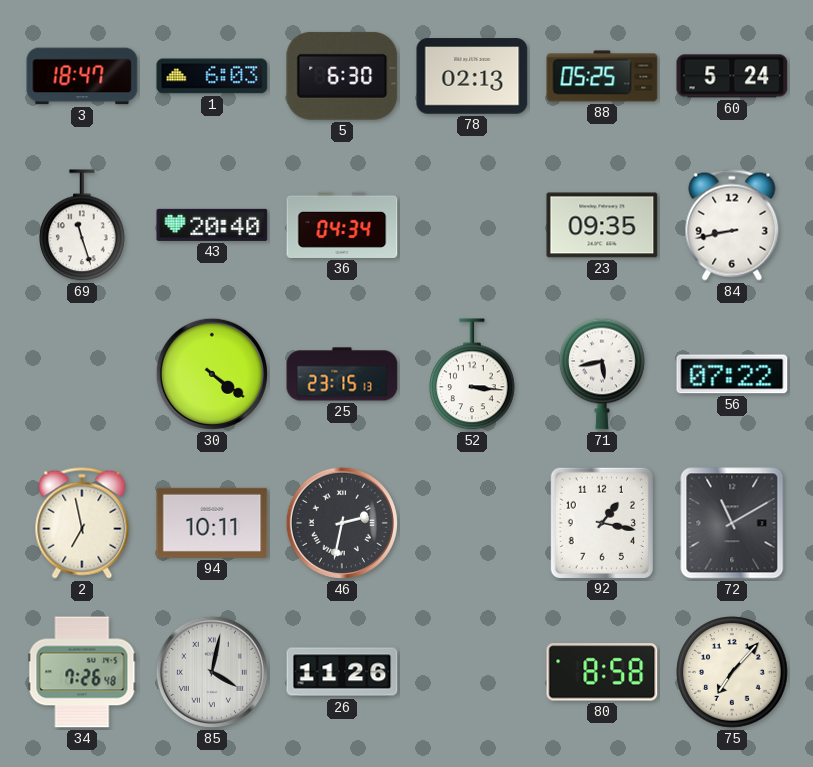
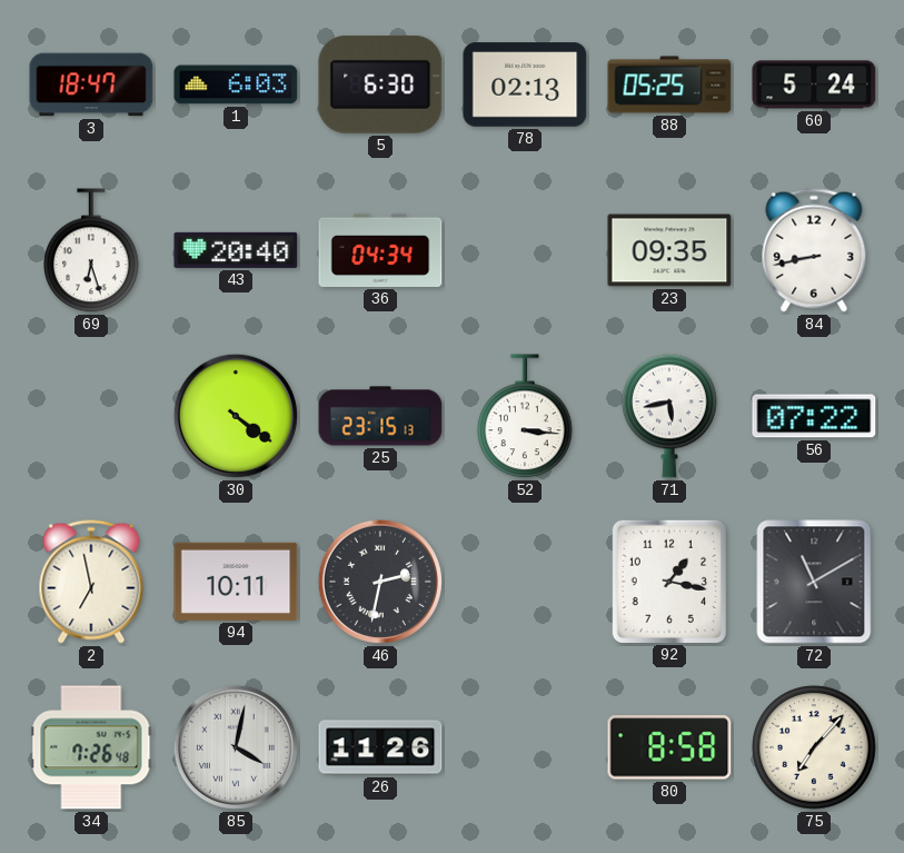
69: 11:27 -> 6:27 (92, 251)
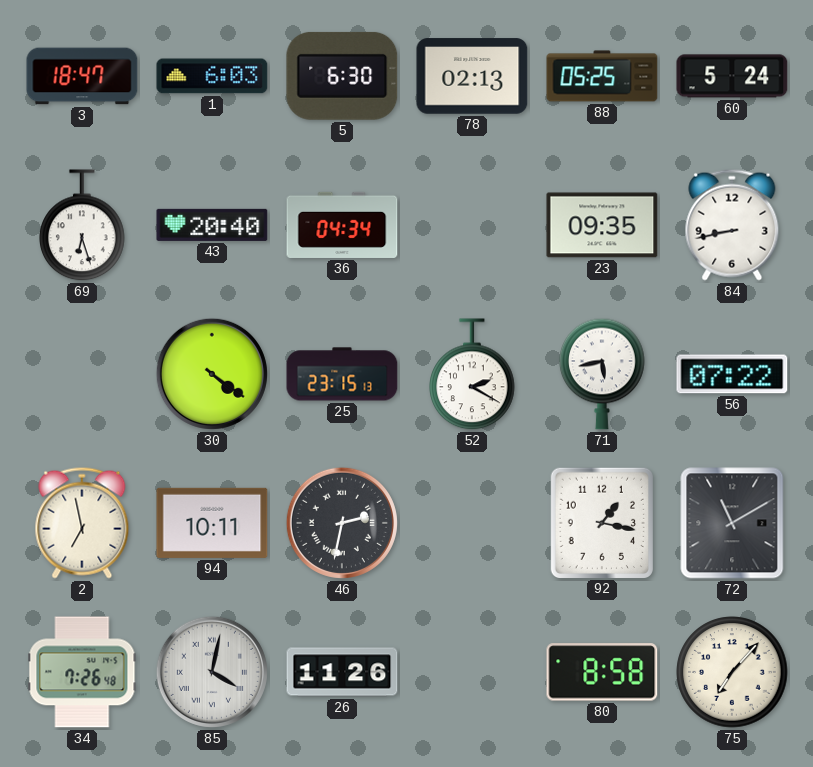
52: 3:16 -> 2:20 (473, 375)
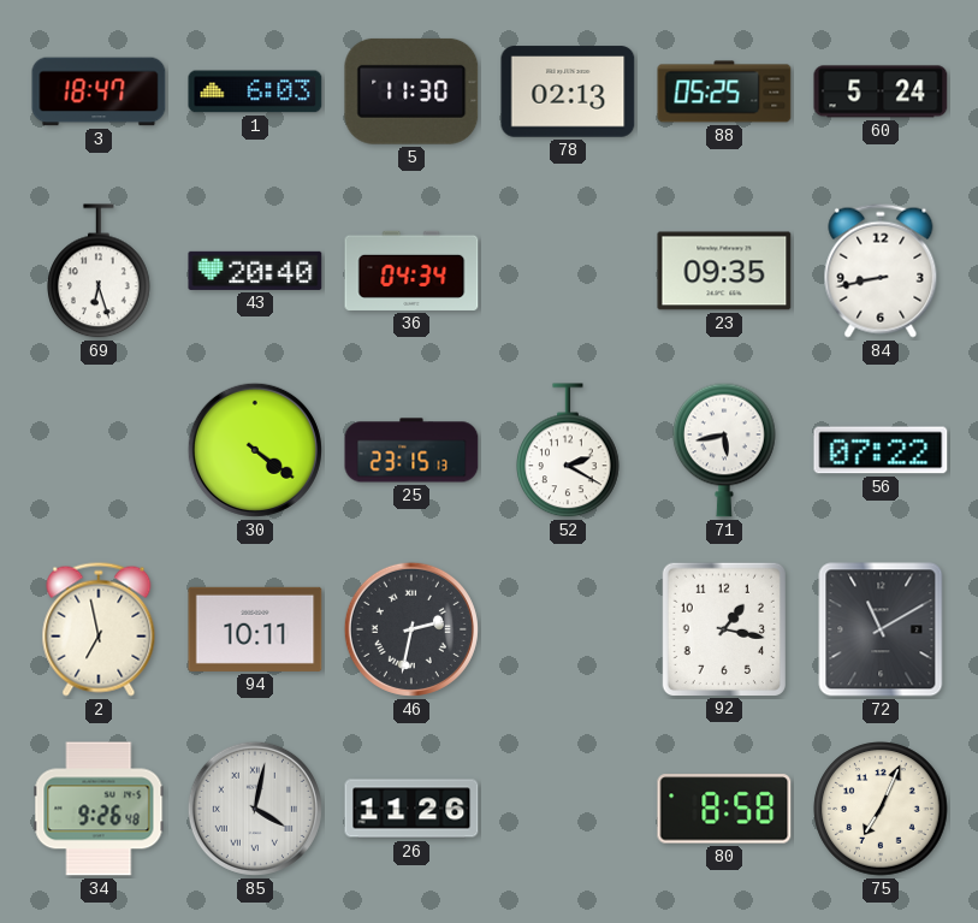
5: 6:30 -> 11:30 (411, 91)
34: 7:26 -> 9:26 (99, 809)
75: 7:07 -> 7:04 (881, 809)
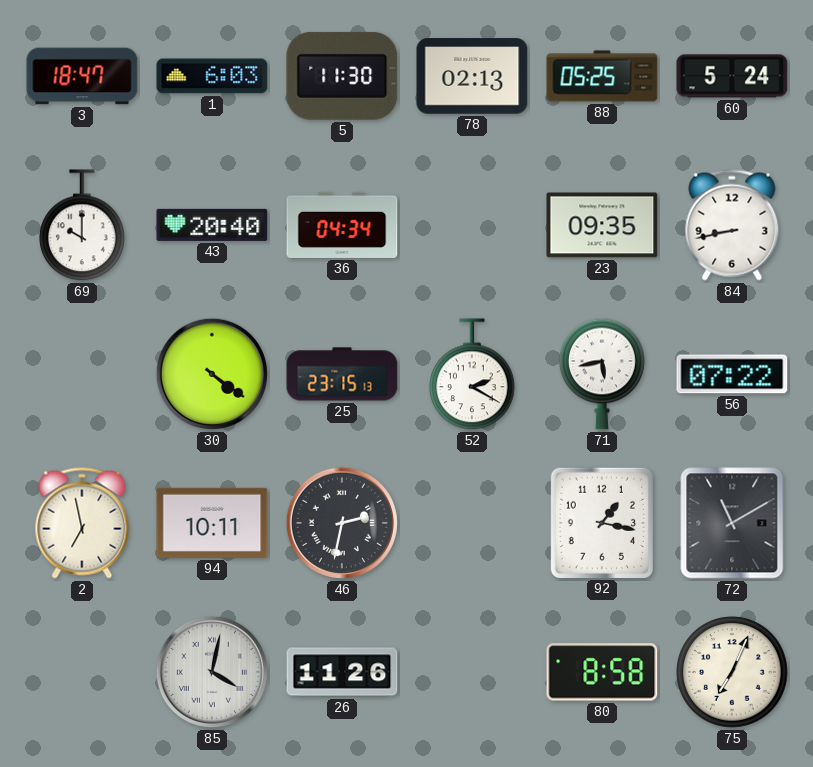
69: 6:27 -> 10:00 (83, 226)
34: 9:26 -> none (99, 809)
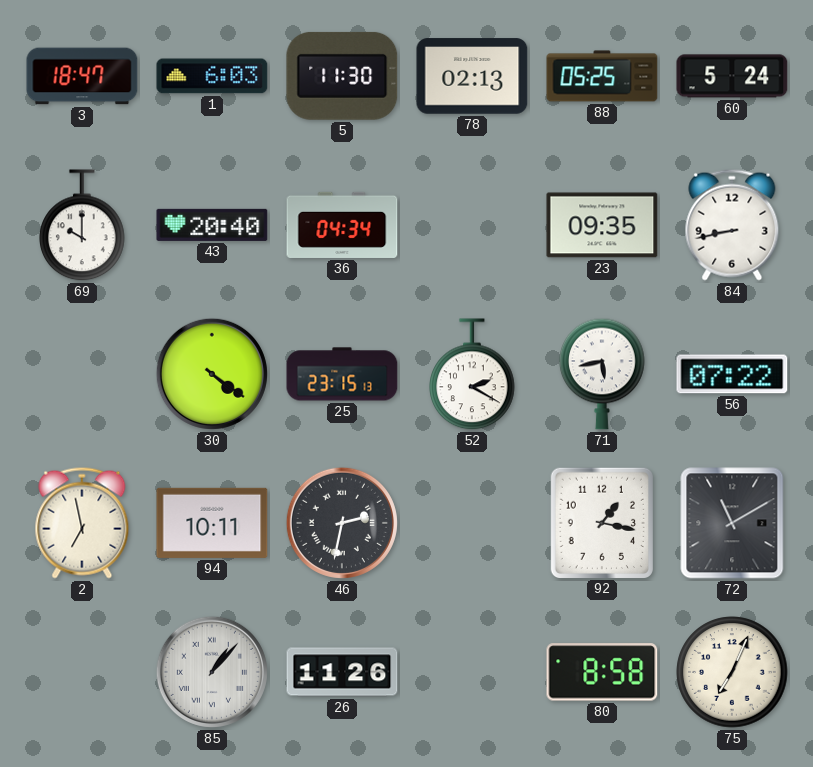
85: 4:02 -> 1:07 (212, 672)
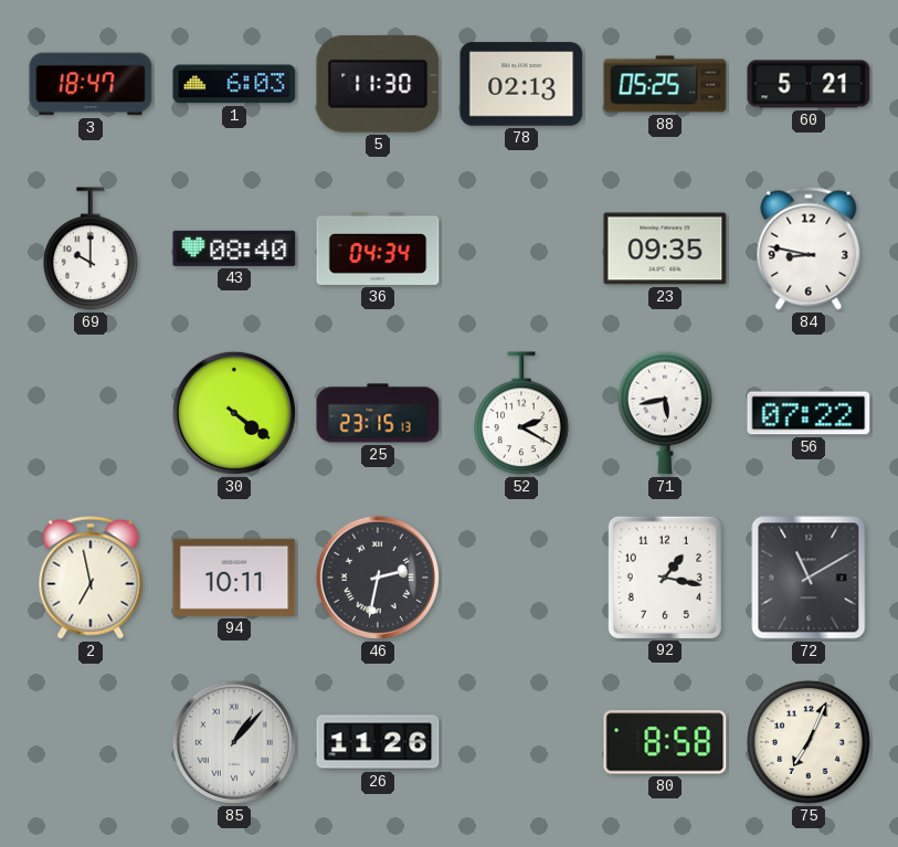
60: 5:24 -> 5:21 (809, 84)
43: 20:40 -> 08:40 (234, 248)
84: 8:43 -> 8:47 (809, 248)
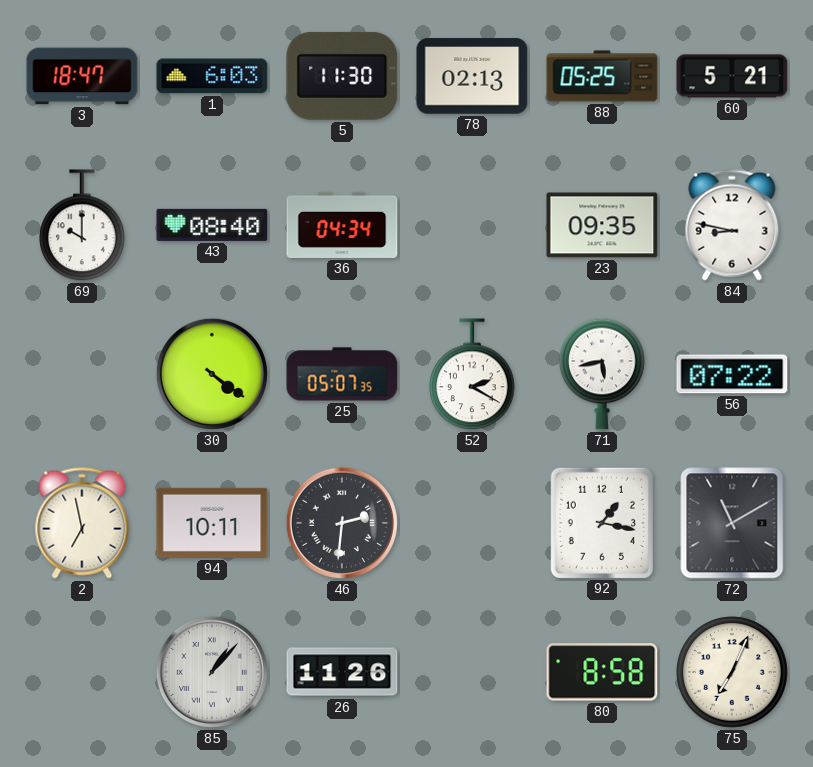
25: 23:15 -> 05:07 (342, 374)
46: 2:32 -> 2:31 (342, 523)
